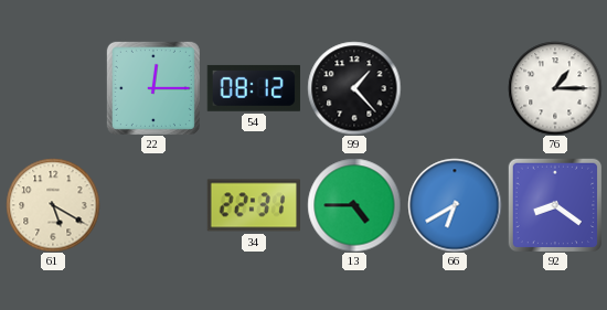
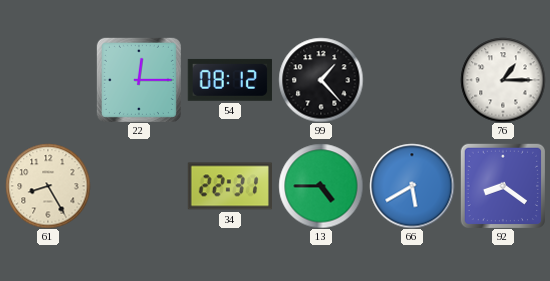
61: 5:20 -> 8:25 (48, 186)
66: 6:40 -> 5:40 (412, 186)
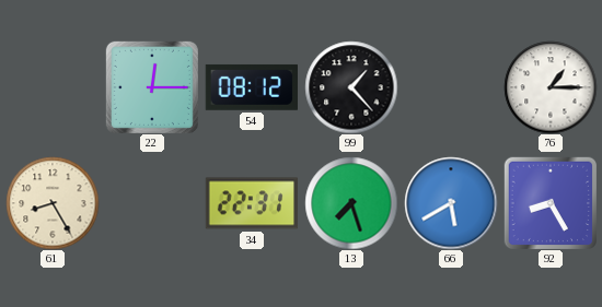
13: 4:45 -> 7:27 (351, 203)
92: 8:21 -> 8:25 (549, 202)
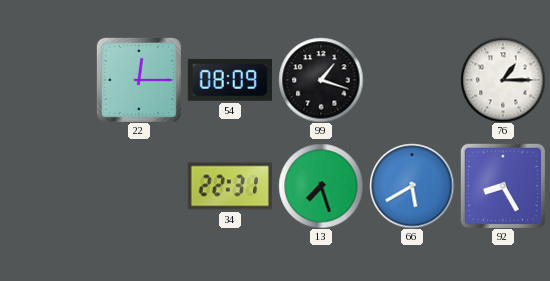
54: 08:12 -> 08:09 (230, 80)
99: 1:23 -> 1:18 (321, 80)
61: 8:25 -> none (53, 203)
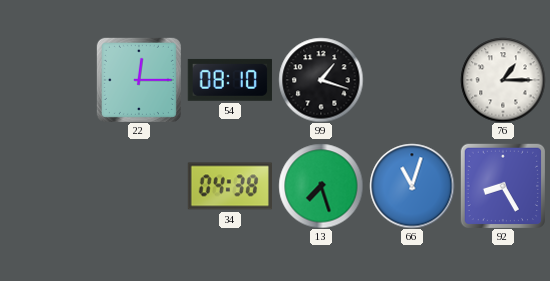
54: 08:09 -> 08:10 (230, 80)
34: 22:31 -> 04:38 (229, 186)
66: 5:40 -> 11:03 (412, 186)
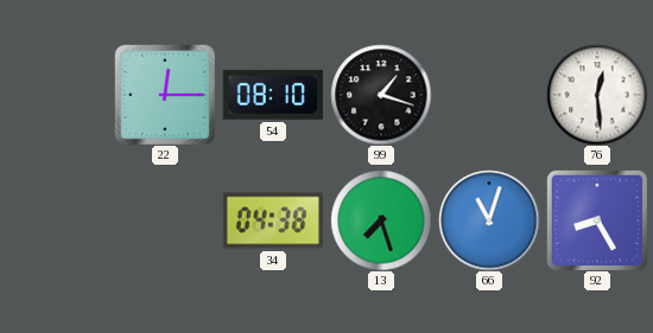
76: 1:15 -> 12:29 (597, 95)
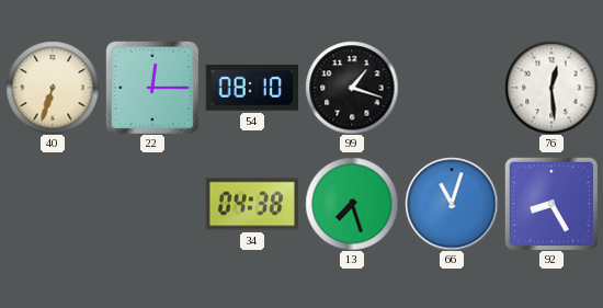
40: none -> 6:33 (53, 88)
